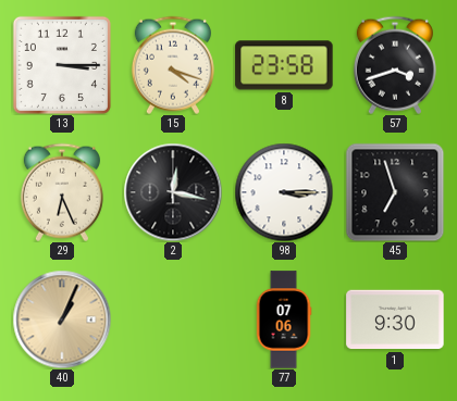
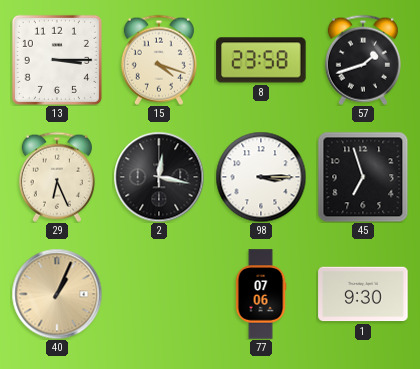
57: 3:42 -> 1:42 (363, 60)
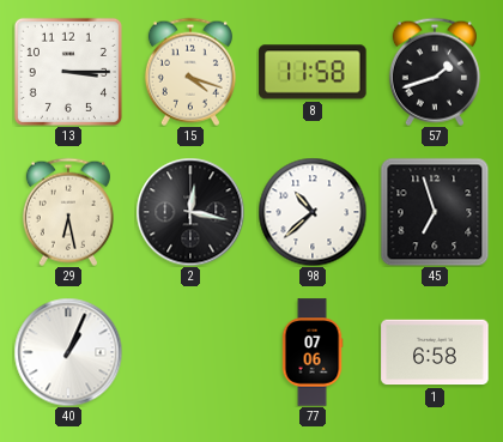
8: 23:58 -> 11:58 (313, 72)
29: 6:26 -> 6:28 (68, 212)
98: 3:15 -> 10:38 (313, 212)
40 dial: champagne -> white (68, 352)
1: 9:30 -> 6:58 (435, 352)
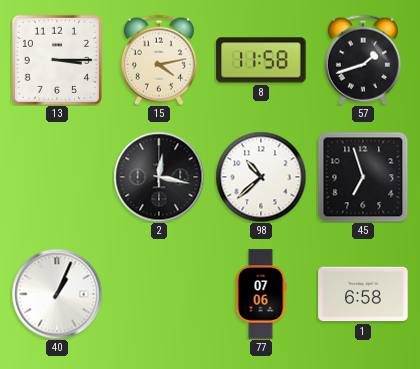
15: 4:18 -> 4:13 (159, 60)
29: 6:28 -> none (68, 212)
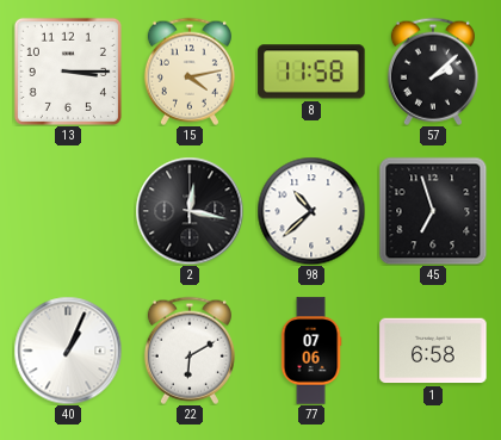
57: 1:42 -> 2:08 (433, 72)
22: none -> 6:10 (190, 351)
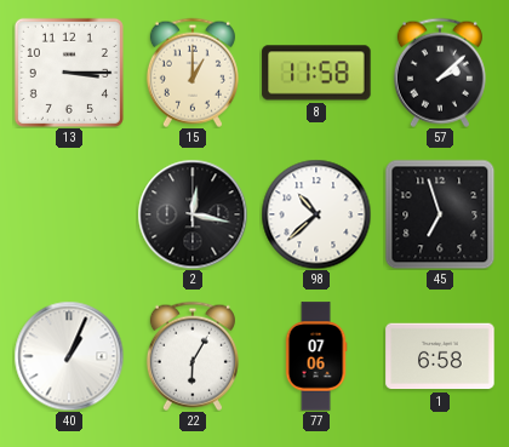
15: 4:13 -> 1:00 (193, 73)
22: 6:10 -> 6:05 (193, 356)
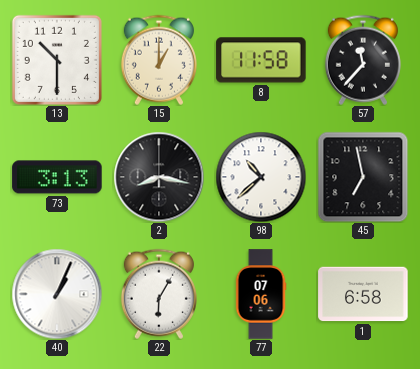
13: 3:15 -> 10:30 (57, 60)
57: 2:08 -> 11:37 (363, 60)
73: none -> 3:13 (57, 177)
2: 12:17 -> 8:17 (159, 177)
45: 6:57 -> 6:58 (363, 177)
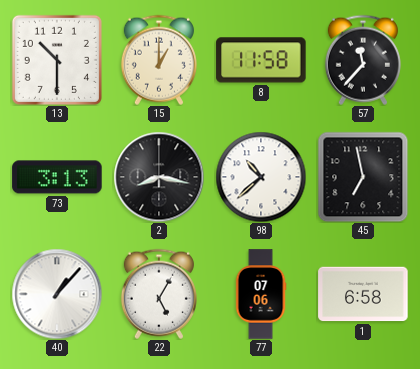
40: 1:04 -> 1:07 (57, 294)
22: 6:05 -> 5:05 (159, 294)
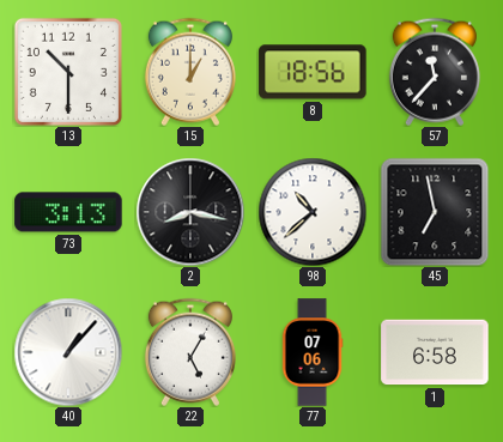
8: 11:58 -> 18:56 (313, 72)
